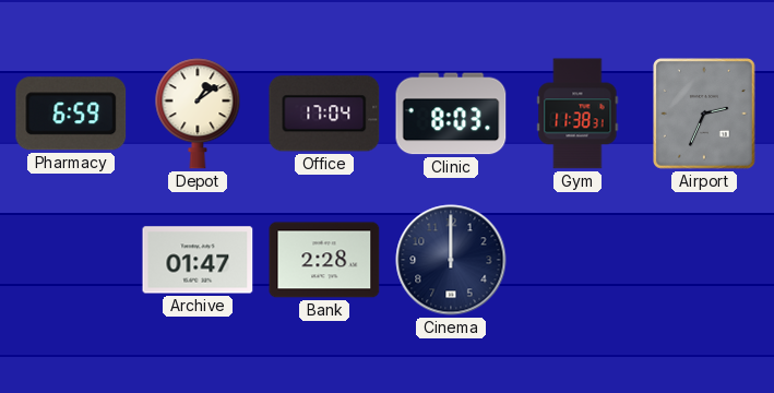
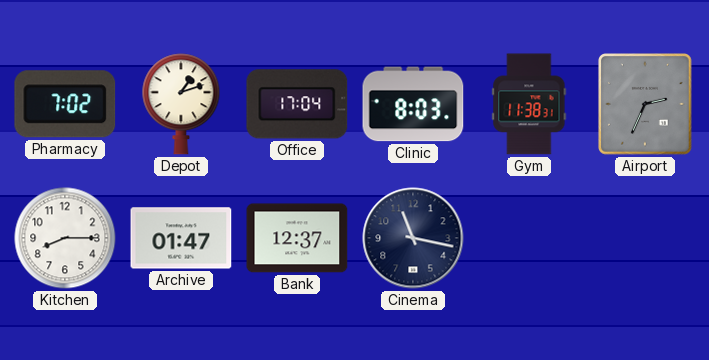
Pharmacy: 6:59 -> 7:02 (65, 104)
Depot: 1:09 -> 1:12 (181, 104)
Kitchen: none -> 8:15 (65, 238)
Bank: 2:28 -> 12:37 (297, 238)
Cinema: 12:00 -> 11:17 (413, 238)
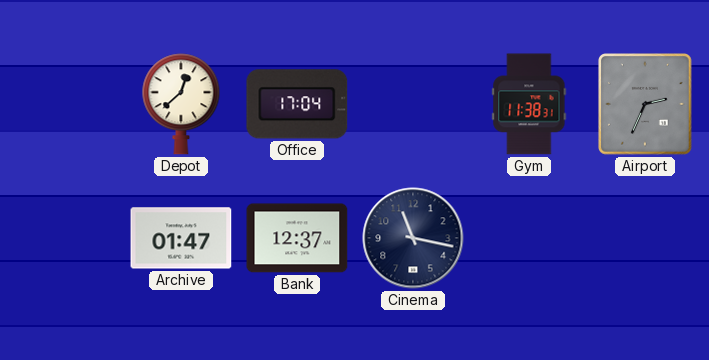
Pharmacy: 7:02 -> none (65, 104)
Depot: 1:12 -> 12:38 (181, 104)
Clinic: 8:03 -> none (413, 104)
Kitchen: 8:15 -> none (65, 238)
